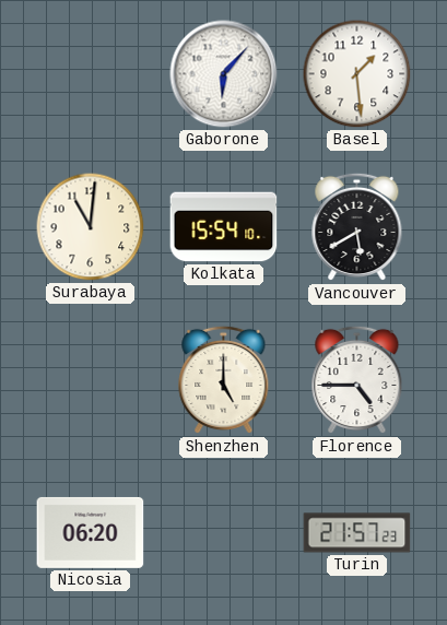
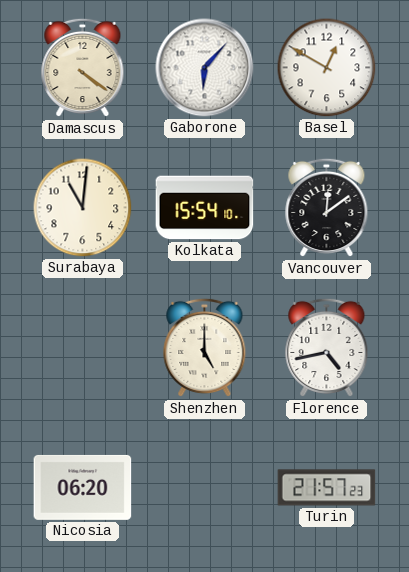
Damascus: none -> 4:21 (83, 68)
Basel: 1:29 -> 12:50 (327, 68)
Vancouver: 5:40 -> 12:09 (327, 208)
Florence: 4:45 -> 4:43 (327, 348)
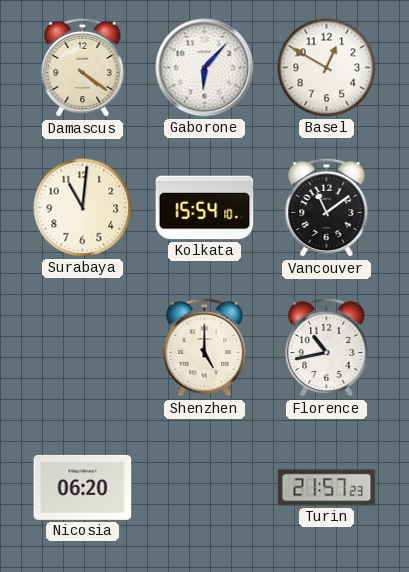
Vancouver: 12:09 -> 11:09 (327, 208)
Florence: 4:43 -> 10:43 (327, 348)
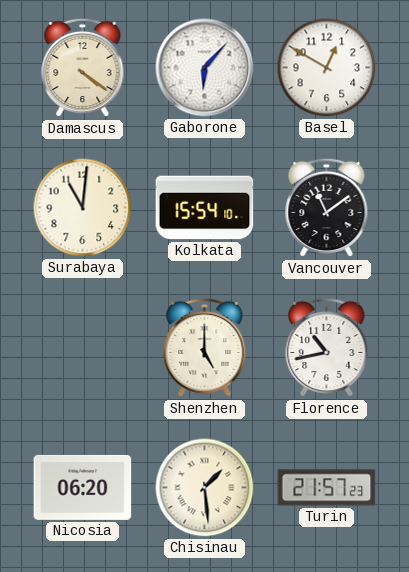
Chisinau: none -> 1:29 (205, 488)
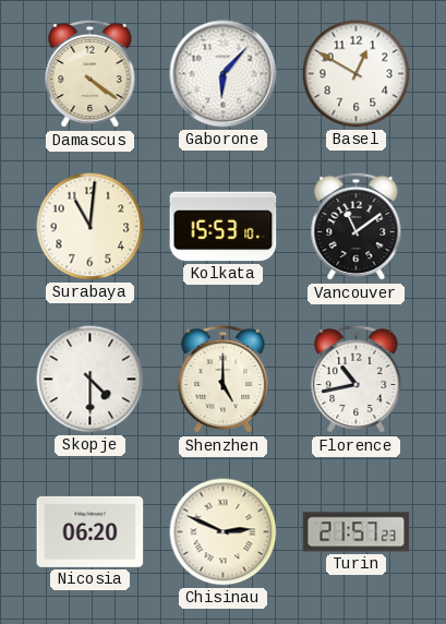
Kolkata: 15:54 -> 15:53 (224, 227)
Skopje: none -> 4:30 (91, 380)
Chisinau: 1:29 -> 2:49 (224, 532)
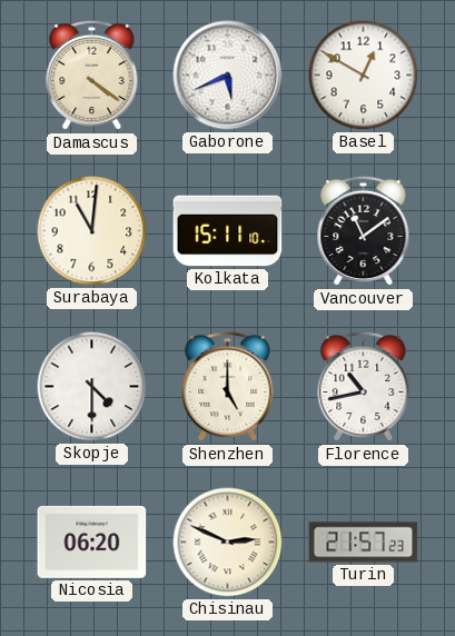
Gaborone: 6:07 -> 5:41 (228, 76)
Kolkata: 15:53 -> 15:11 (228, 231)
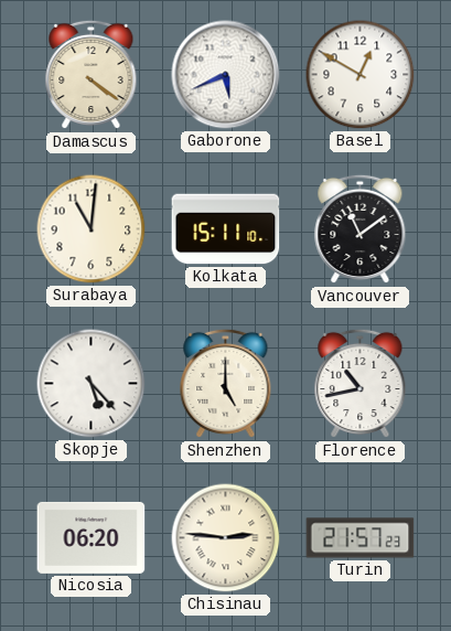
Skopje: 4:30 -> 5:23 (92, 384)
Chisinau: 2:49 -> 2:46 (226, 538)
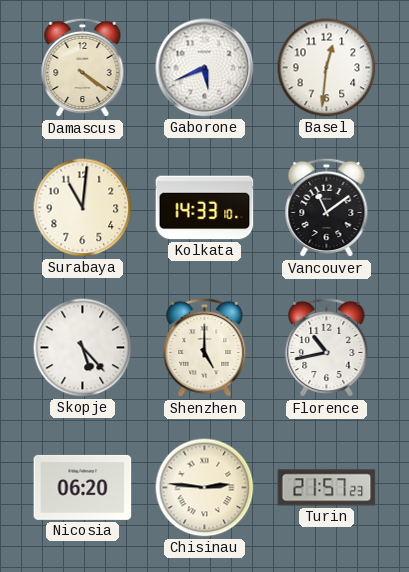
Basel: 12:50 -> 12:31 (327, 68)
Kolkata: 15:11 -> 14:33 (205, 208)
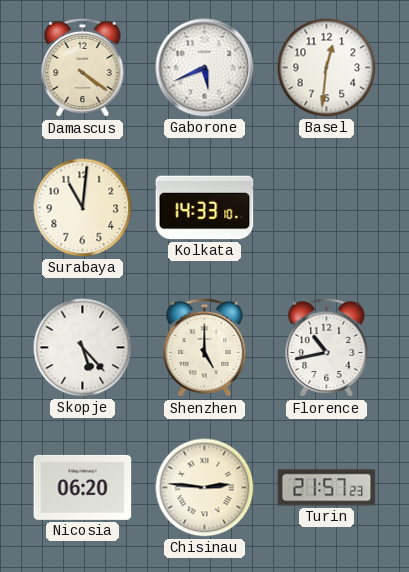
Vancouver: 11:09 -> none (327, 208)
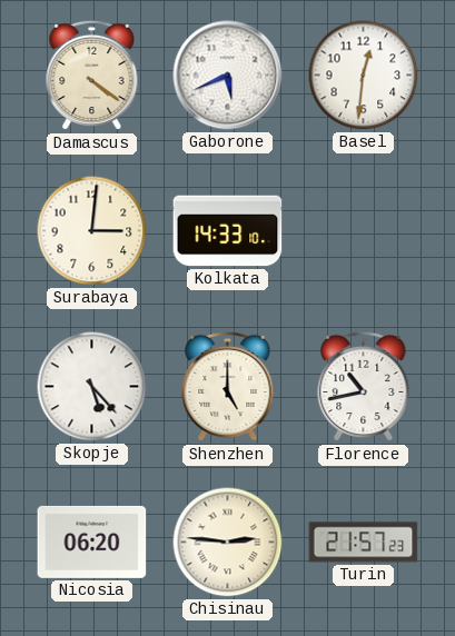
Surabaya: 11:01 -> 3:01 (92, 231)
